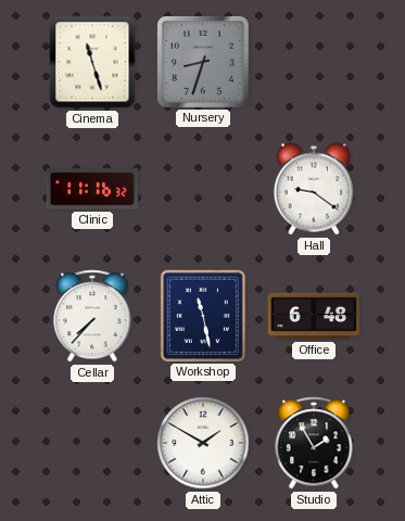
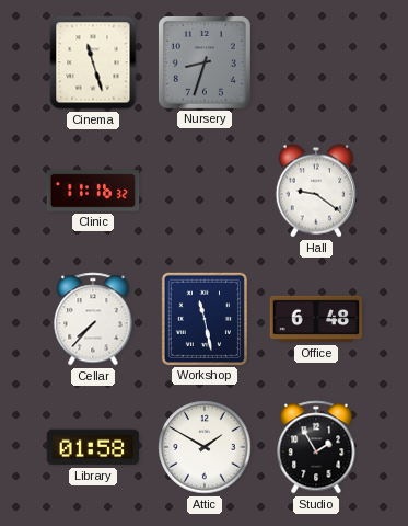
Library: none -> 01:58 (93, 447)
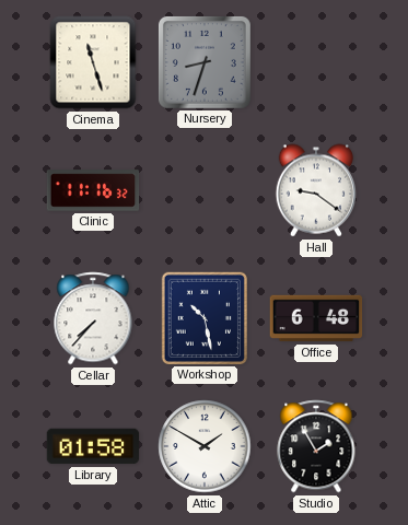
Workshop: 11:28 -> 10:28 (203, 317)
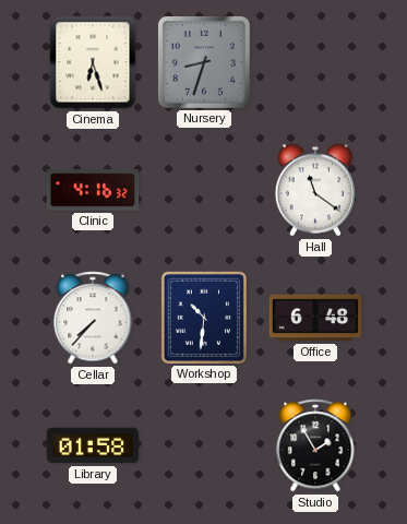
Cinema: 11:27 -> 6:27 (93, 62)
Clinic: 11:16 -> 4:16 (93, 190)
Hall: 9:21 -> 11:21 (315, 190)
Workshop: 10:28 -> 10:31 (203, 317)
Attic: 1:50 -> none (205, 446)
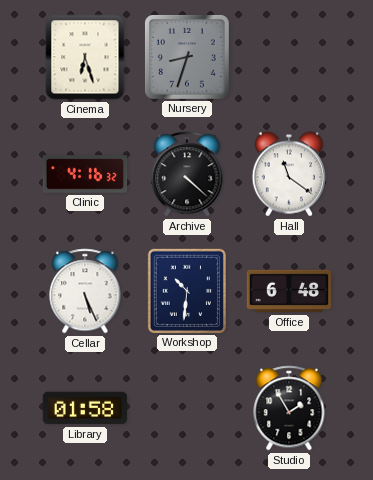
Archive: none -> 4:22 (187, 174)
Cellar: 7:37 -> 5:26 (85, 291)
